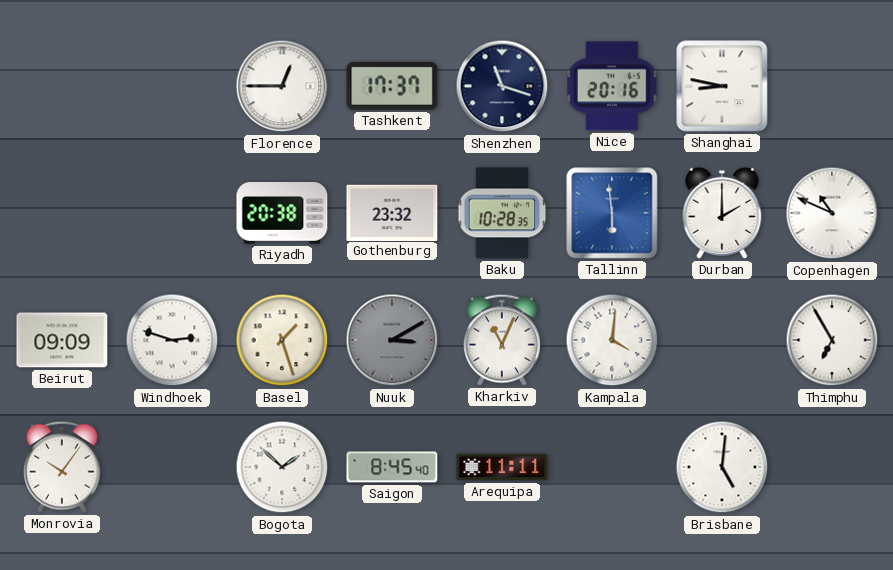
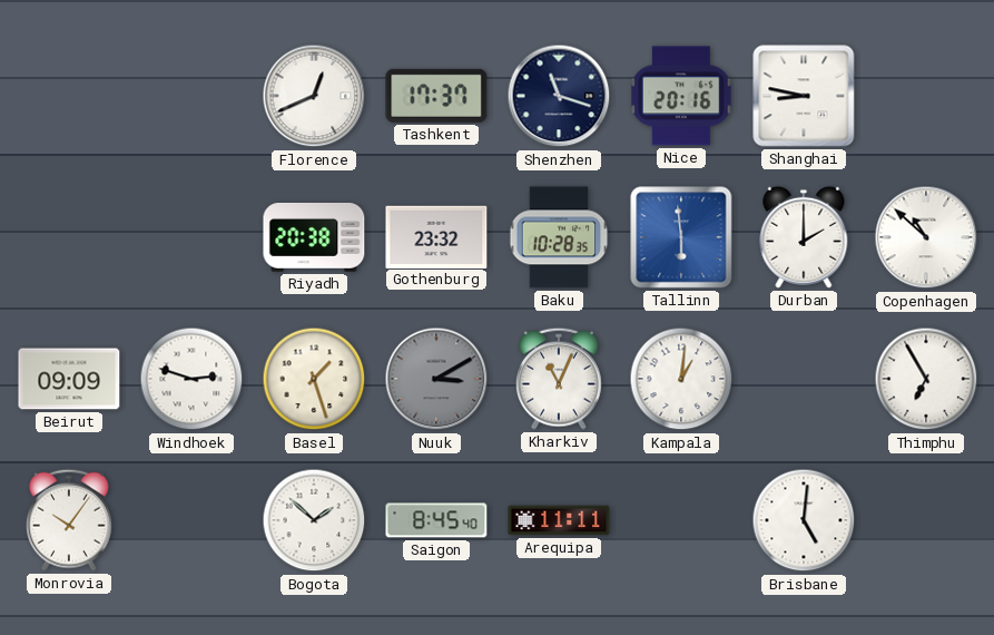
Florence: 12:45 -> 12:41 (314, 96)
Copenhagen: 10:49 -> 10:52 (926, 237)
Kampala: 4:01 -> 1:01 (681, 379)
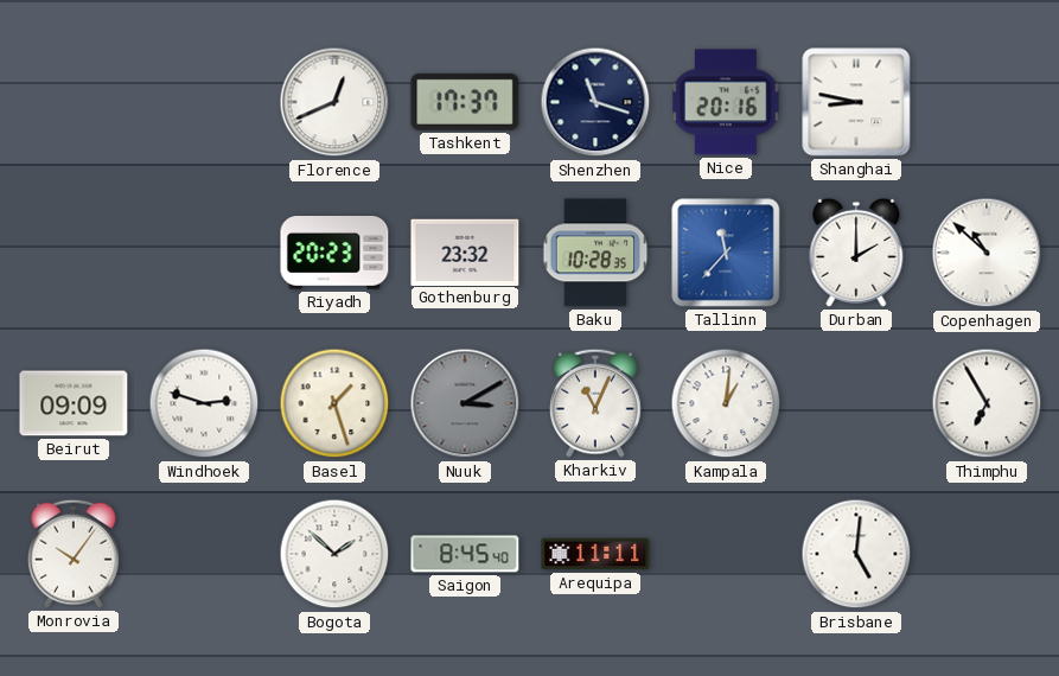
Riyadh: 20:38 -> 20:23 (334, 254)
Tallinn: 5:59 -> 11:37 (726, 253)
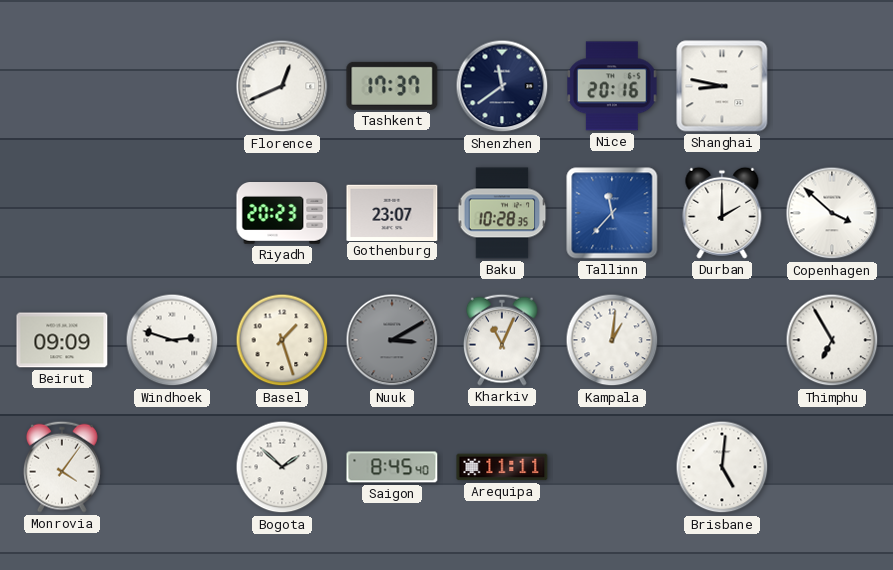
Shenzhen: 11:18 -> 11:39 (502, 86)
Gothenburg: 23:32 -> 23:07 (392, 212)
Copenhagen: 10:52 -> 3:52 (832, 213)
Monrovia: 10:06 -> 4:06 (63, 467)
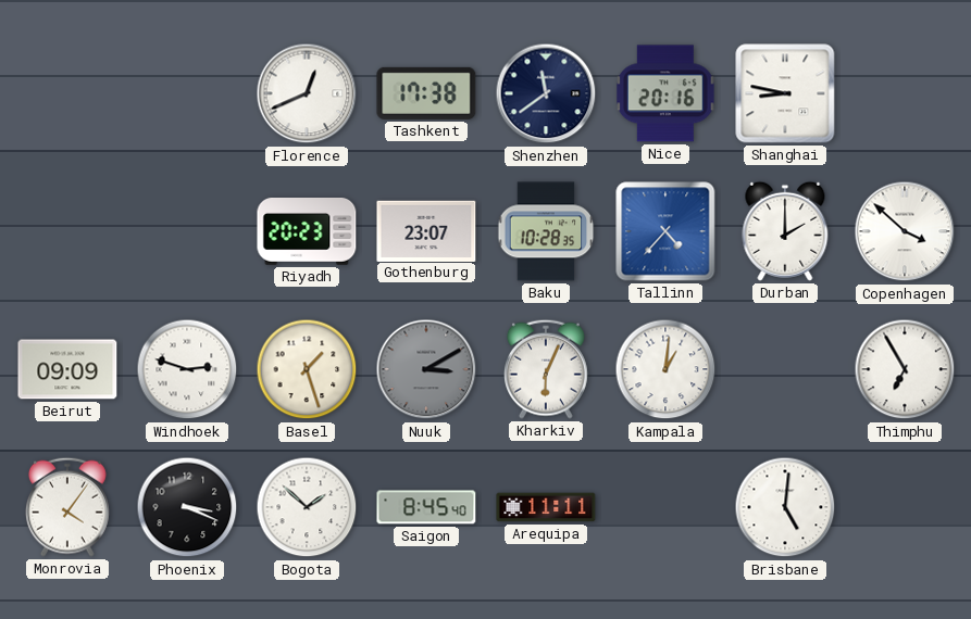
Tashkent: 17:37 -> 17:38 (426, 93)
Tallinn: 11:37 -> 4:37 (665, 231)
Kharkiv: 11:04 -> 6:04 (547, 369)
Phoenix: none -> 3:19 (187, 507)
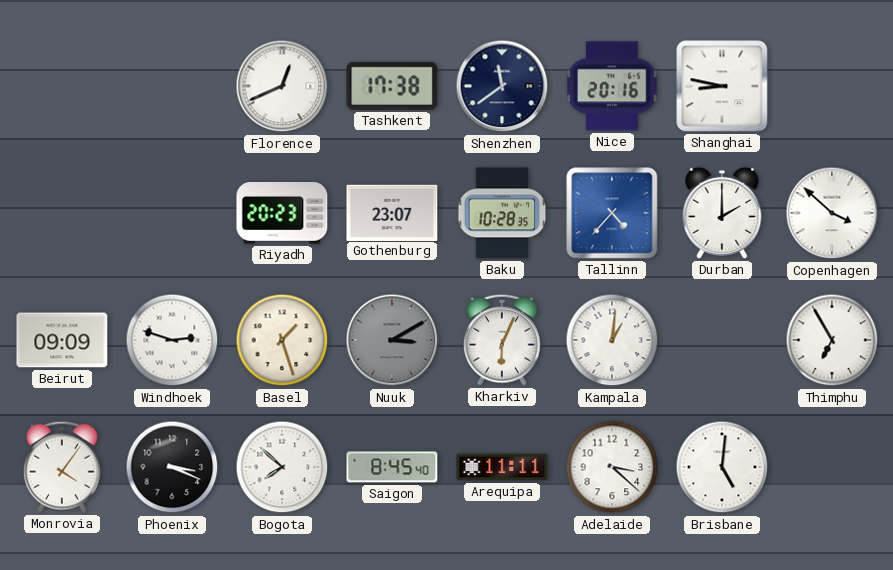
Bogota: 1:52 -> 7:52 (282, 467)
Adelaide: none -> 3:22 (612, 467)
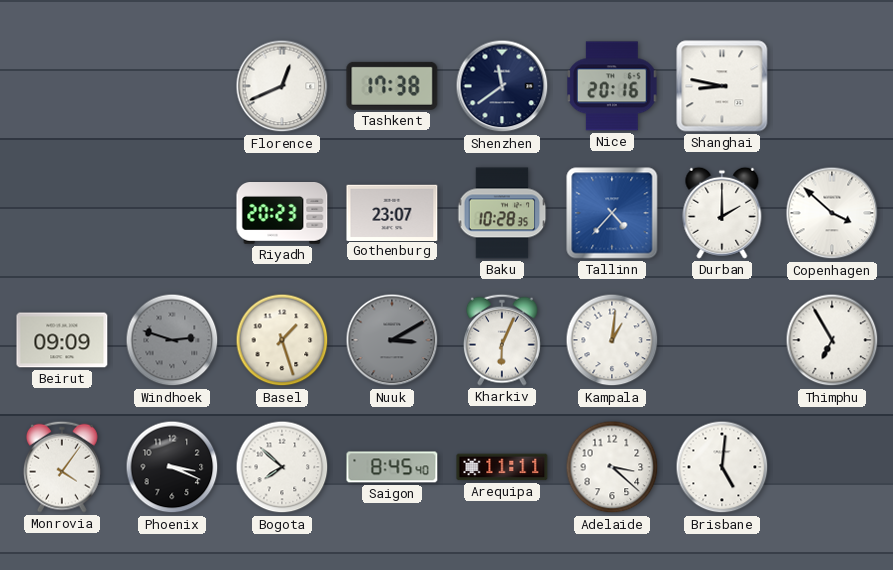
Windhoek dial: white -> grey (172, 340)
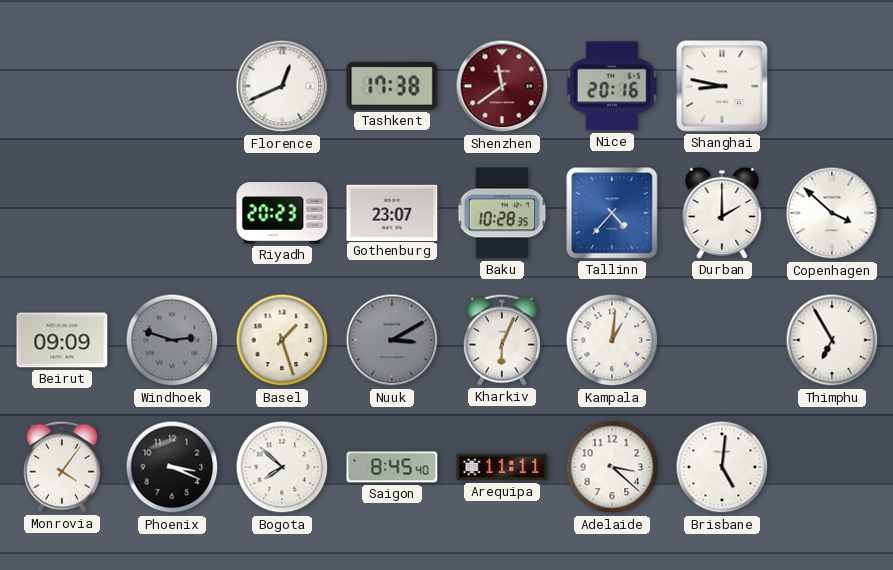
Shenzhen dial: navy -> burgundy (502, 86)
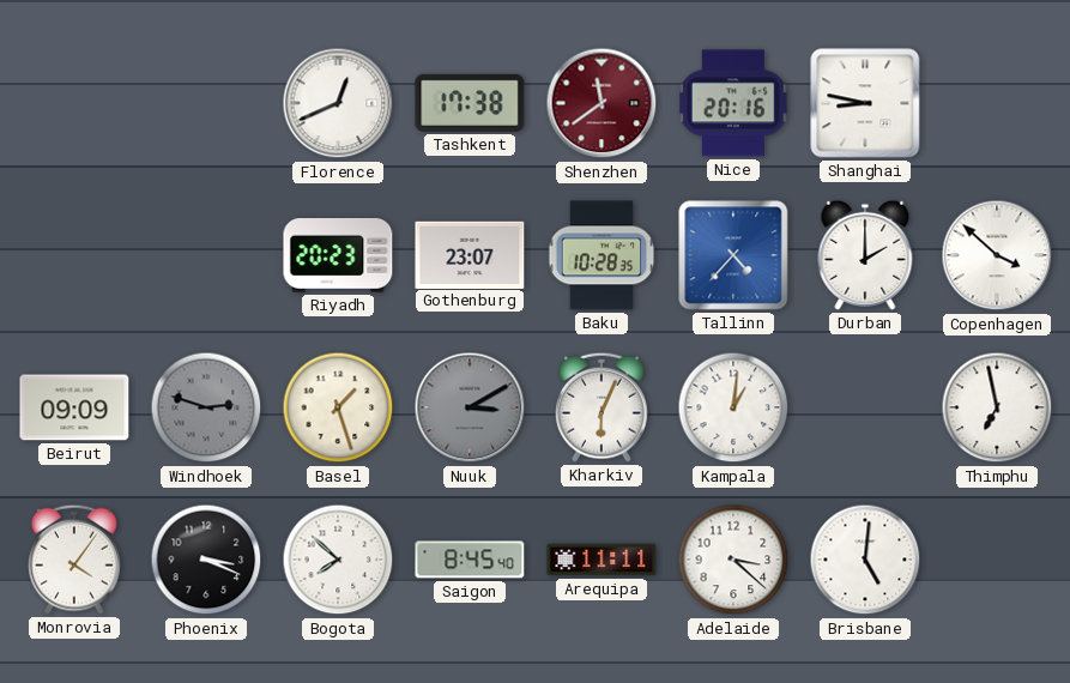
Thimphu: 6:55 -> 6:58 (997, 407)
